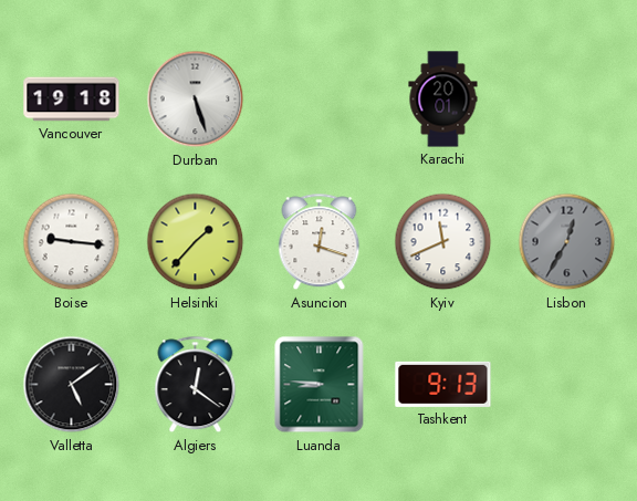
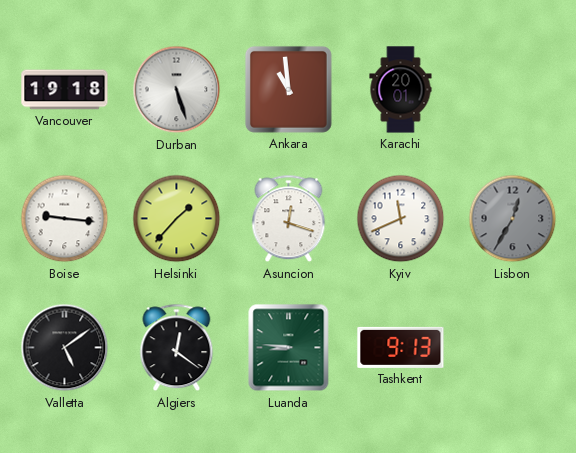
Ankara: none -> 10:59 (288, 89)
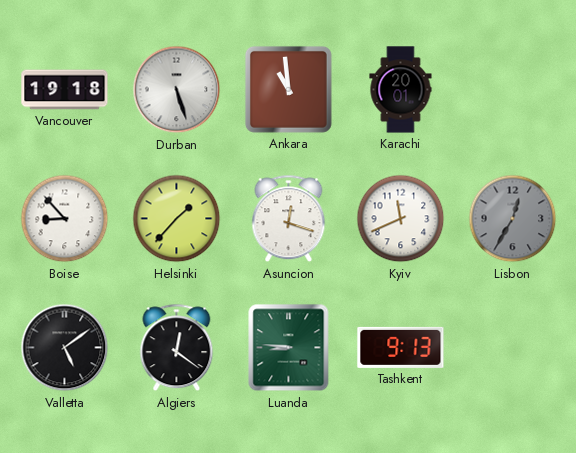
Boise: 9:16 -> 8:53 (65, 219)
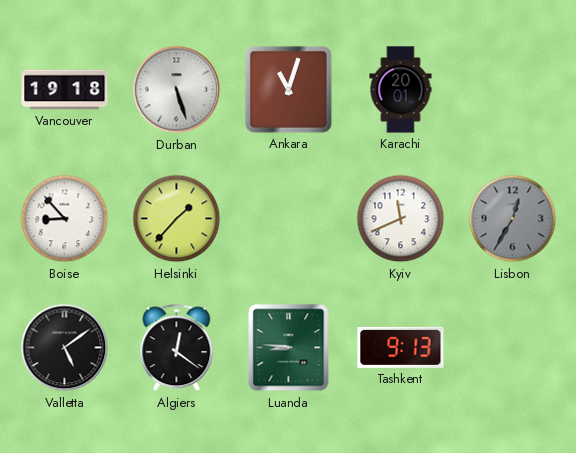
Ankara: 10:59 -> 11:03 (288, 89)
Asuncion: 12:18 -> none (289, 219)
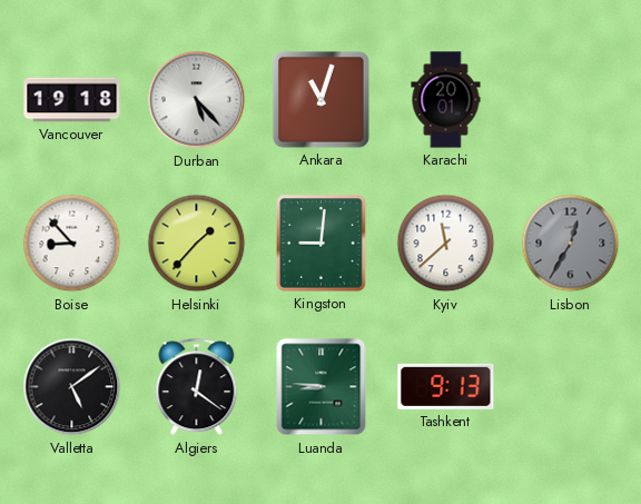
Durban: 5:27 -> 5:23 (197, 100)
Kingston: none -> 9:01 (322, 244)
Kyiv: 11:41 -> 11:38 (446, 244)
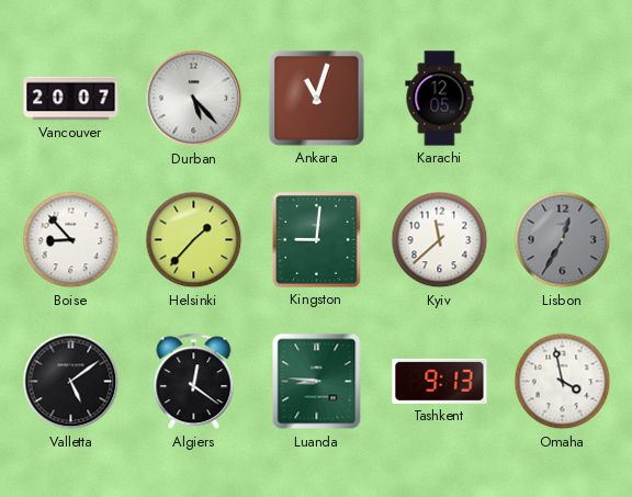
Vancouver: 19:18 -> 20:07 (71, 99)
Karachi: 20:01 -> 12:05 (440, 99)
Omaha: none -> 3:58 (563, 382)
